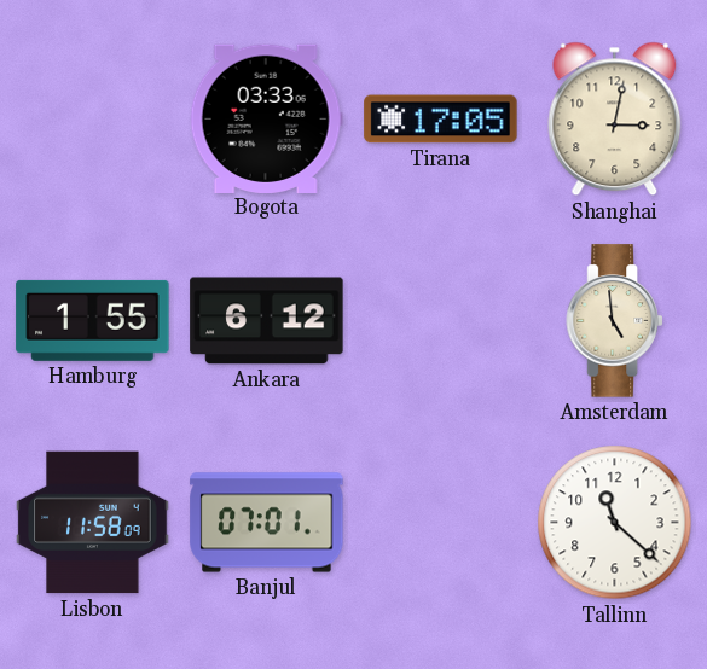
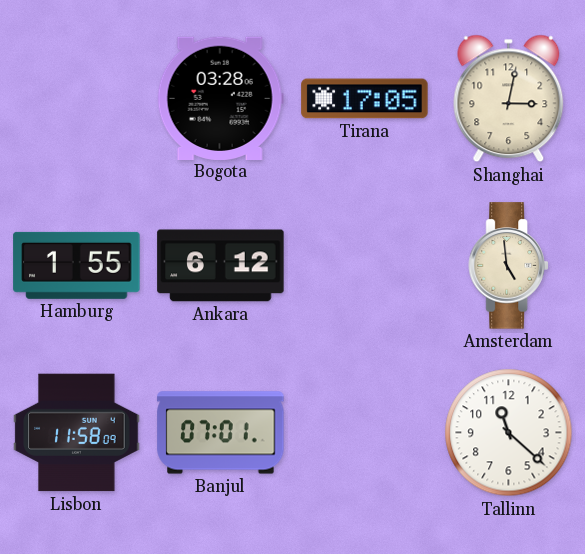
Bogota: 03:33 -> 03:28 (220, 98)
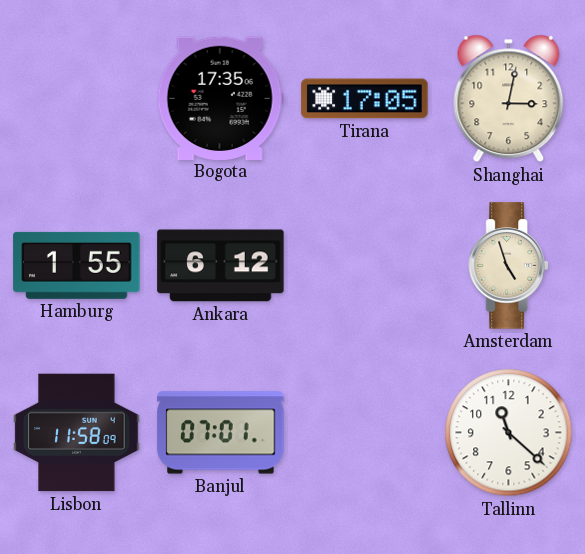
Bogota: 03:28 -> 17:35 (220, 98)
Amsterdam: 4:59 -> 4:57 (509, 266)
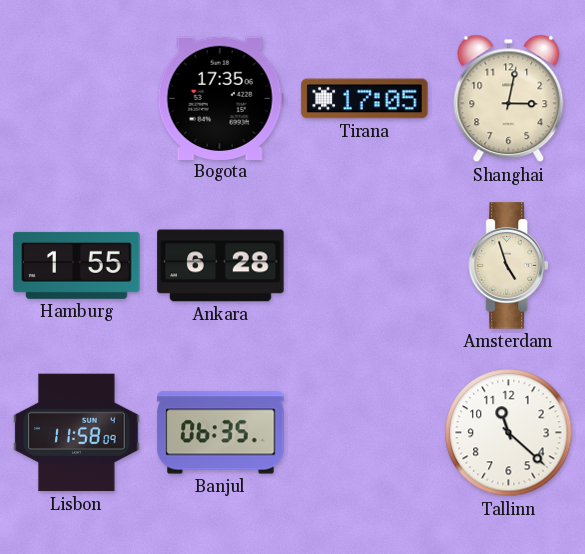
Ankara: 6:12 -> 6:28 (221, 266)
Banjul: 07:01 -> 06:35 (221, 433)
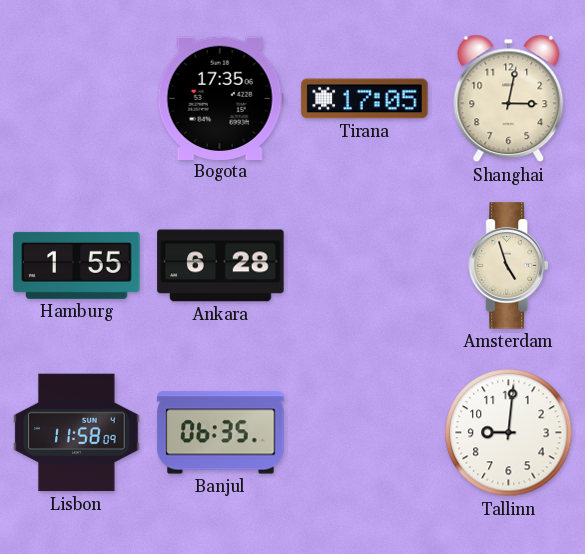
Tallinn: 11:22 -> 9:01 (509, 433)
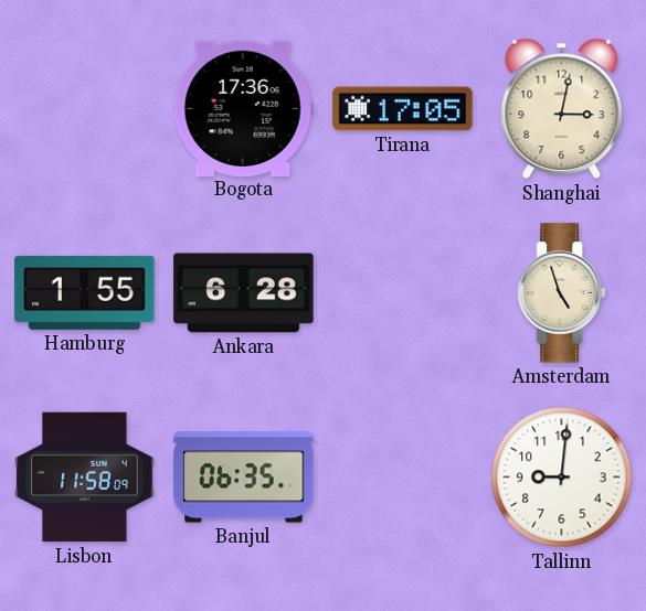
Bogota: 17:35 -> 17:36 (243, 108)
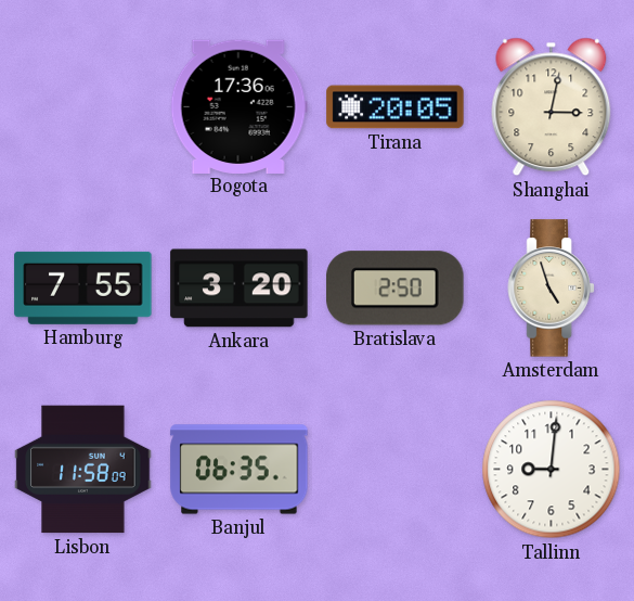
Tirana: 17:05 -> 20:05 (396, 107)
Hamburg: 1:55 -> 7:55 (83, 287)
Ankara: 6:28 -> 3:20 (240, 289)
Bratislava: none -> 2:50 (396, 289)
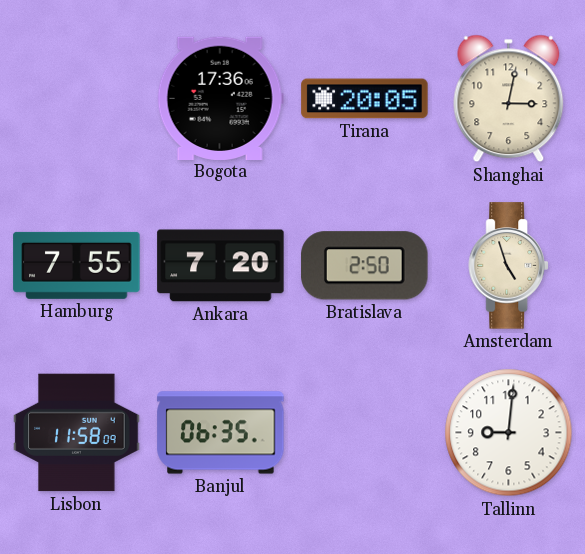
Ankara: 3:20 -> 7:20 (221, 266)
